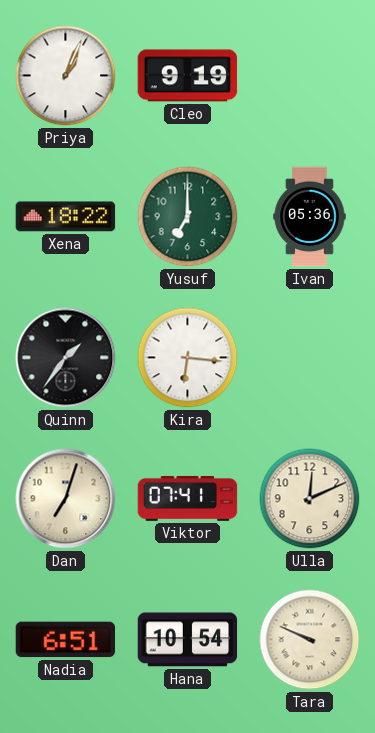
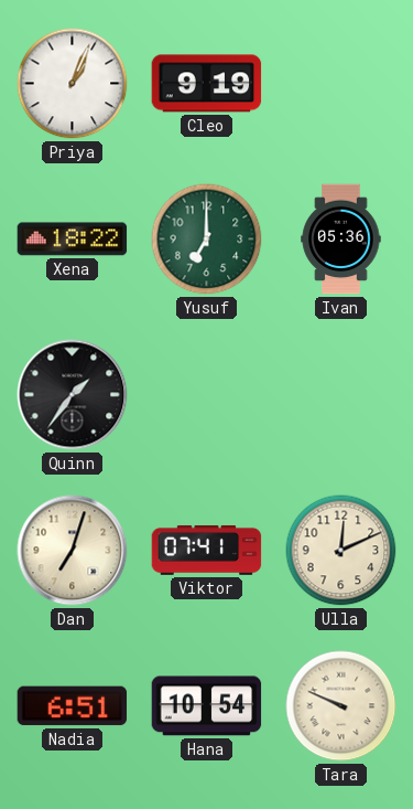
Kira: 6:16 -> none (188, 358)
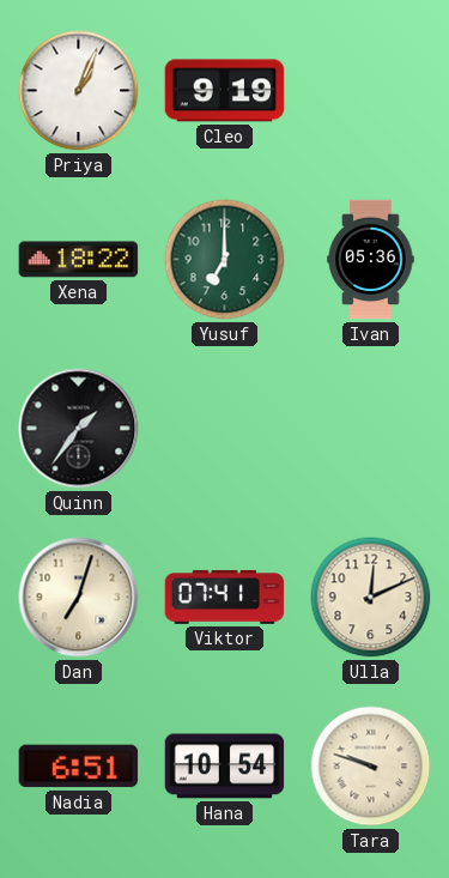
Tara: 9:49 -> 9:48 (371, 767)
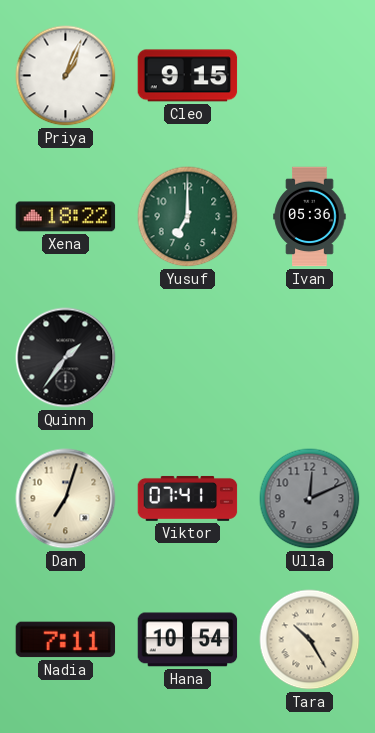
Cleo: 9:19 -> 9:15 (188, 76)
Ulla dial: cream -> grey (310, 499)
Nadia: 6:51 -> 7:11 (66, 640)
Tara: 9:48 -> 10:25 (310, 640)
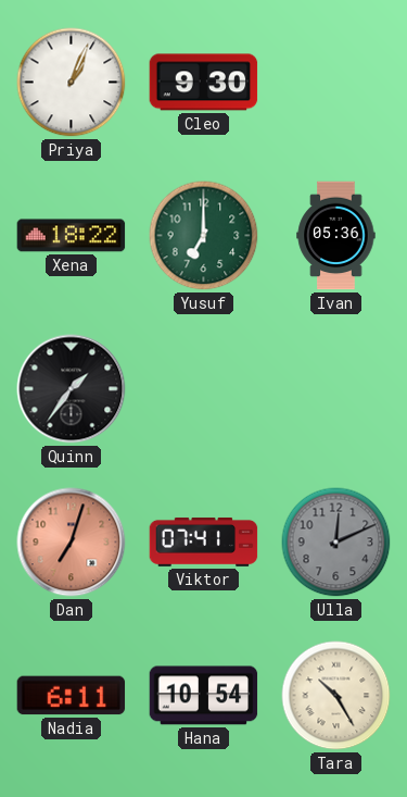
Cleo: 9:15 -> 9:30 (204, 83)
Dan dial: cream -> salmon (72, 543)
Nadia: 7:11 -> 6:11 (72, 696)
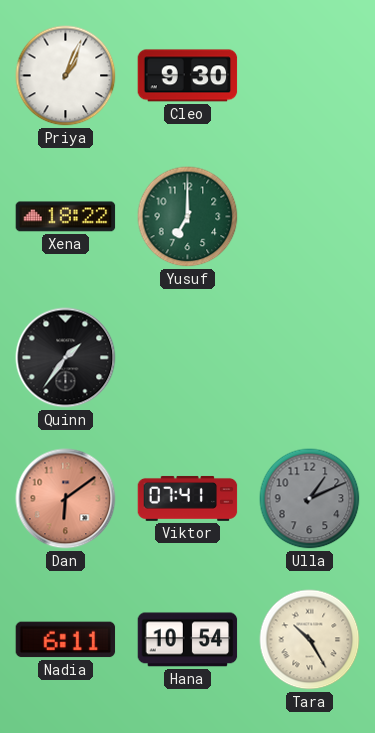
Ivan: 05:36 -> none (336, 236)
Dan: 7:03 -> 6:09 (66, 499)
Ulla: 12:11 -> 1:11 (310, 499)
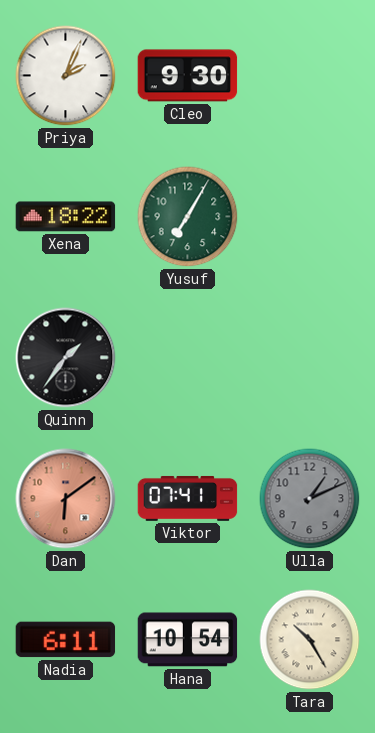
Priya: 1:04 -> 2:04 (66, 76)
Yusuf: 7:00 -> 7:05 (188, 217)
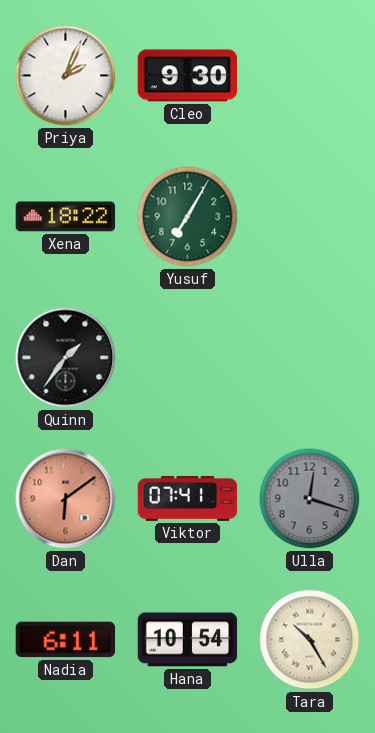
Ulla: 1:11 -> 12:18 (310, 499)
